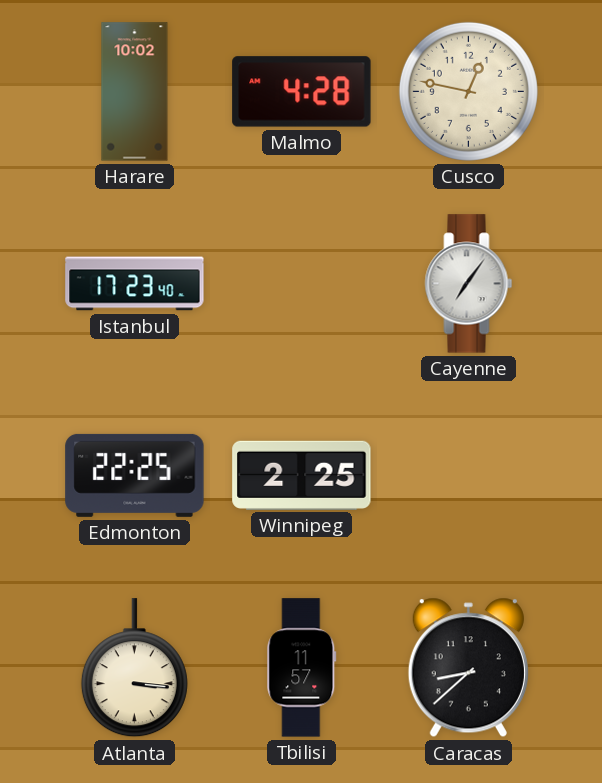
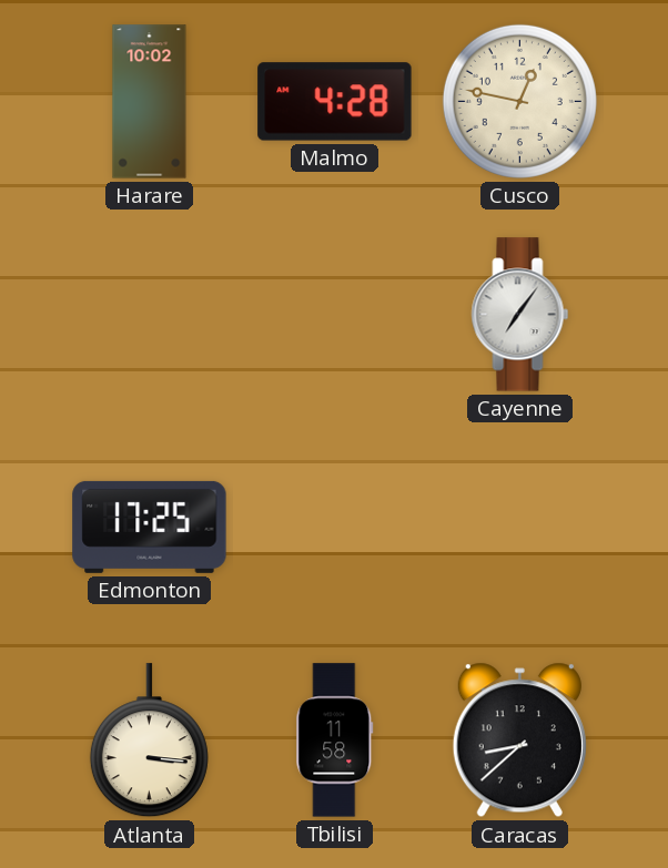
Istanbul: 17:23 -> none (135, 284)
Edmonton: 22:25 -> 17:25 (150, 527)
Winnipeg: 2:25 -> none (302, 475)
Tbilisi: 11:57 -> 11:58 (335, 741)
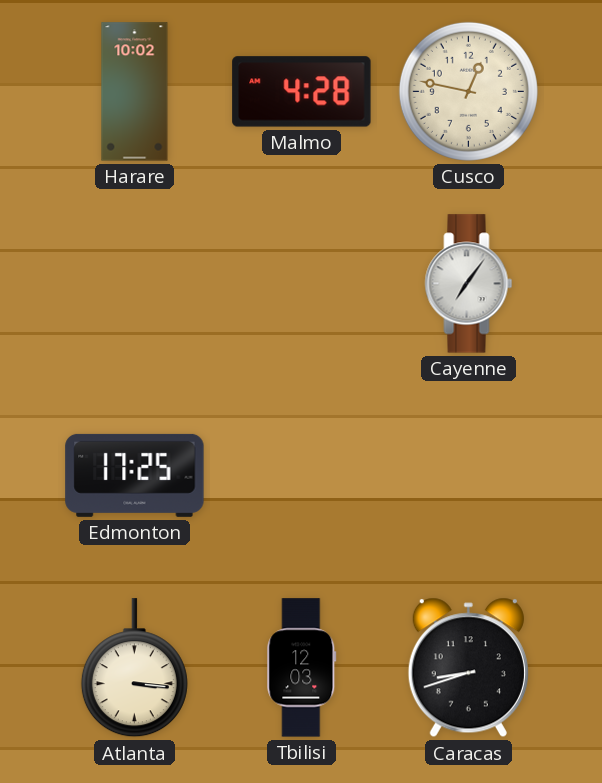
Tbilisi: 11:58 -> 12:03 (302, 668)
Caracas: 8:38 -> 8:42 (468, 668)
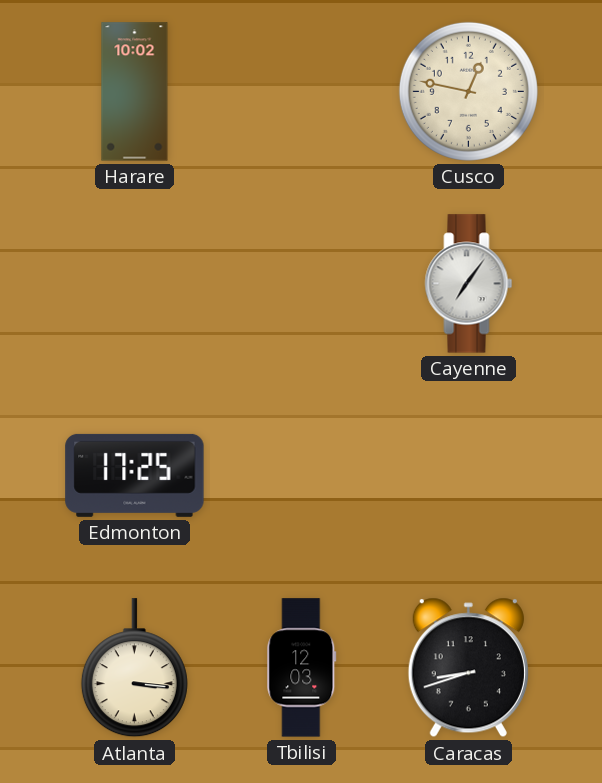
Malmo: 4:28 -> none (302, 92)
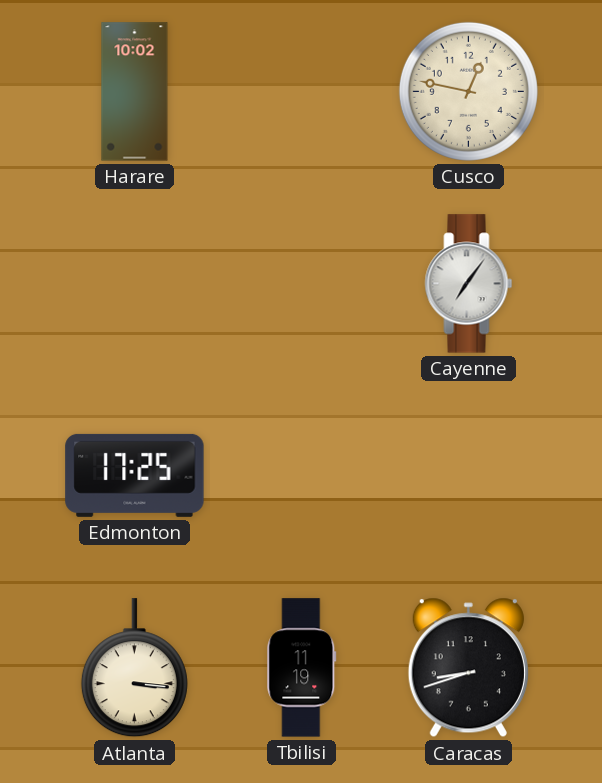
Tbilisi: 12:03 -> 11:19 (302, 668)
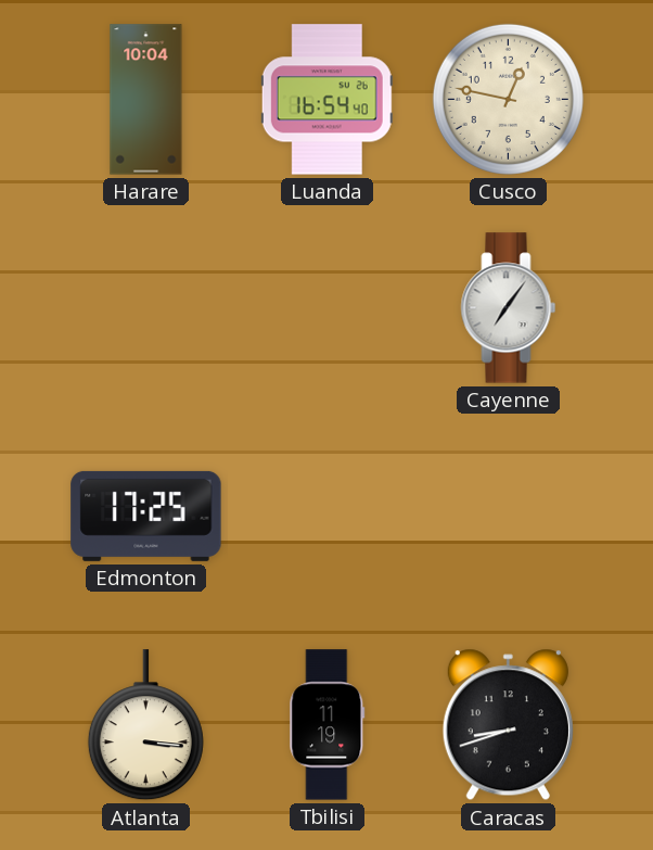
Harare: 10:02 -> 10:04 (146, 100)
Luanda: none -> 16:54 (326, 100)
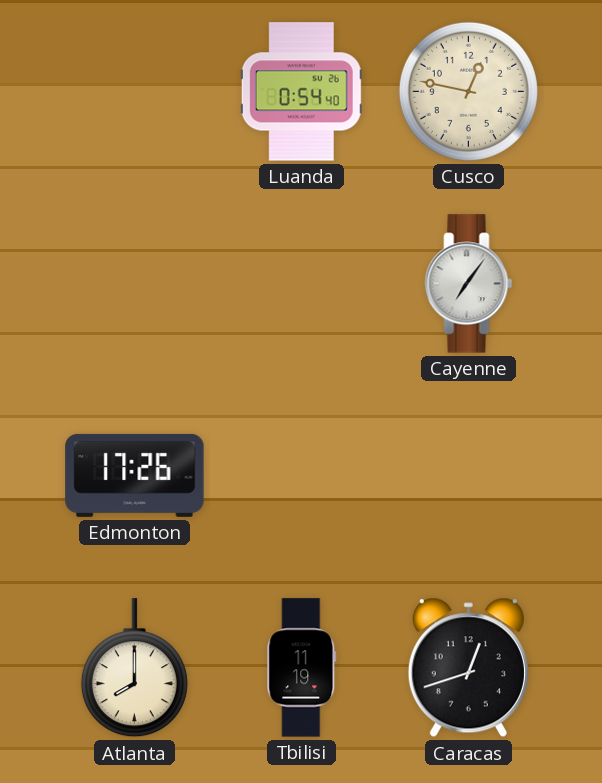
Harare: 10:04 -> none (146, 100)
Luanda: 16:54 -> 0:54 (301, 92)
Edmonton: 17:25 -> 17:26 (135, 475)
Atlanta: 3:16 -> 8:00 (134, 668)
Caracas: 8:42 -> 12:42 (468, 668)
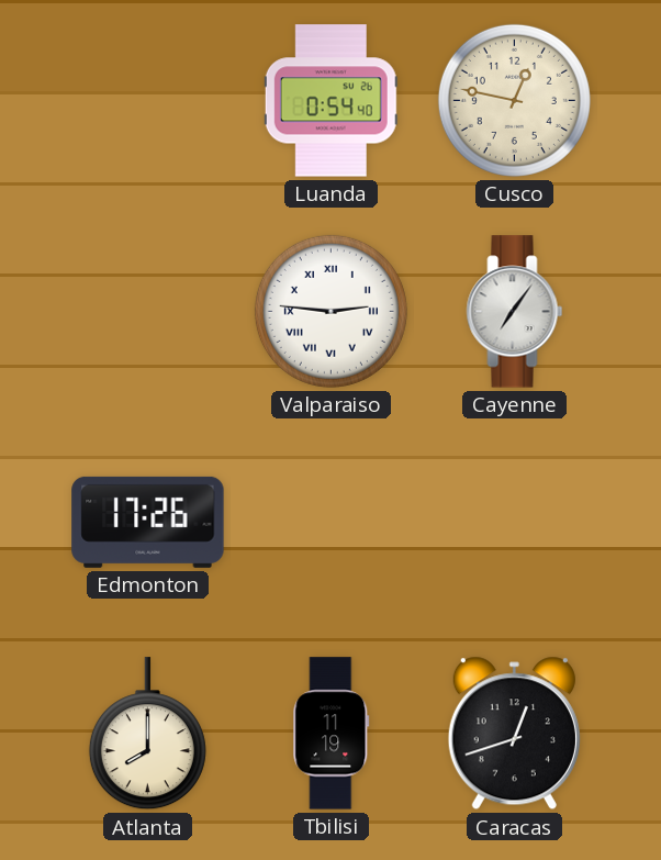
Valparaiso: none -> 2:46 (330, 311)
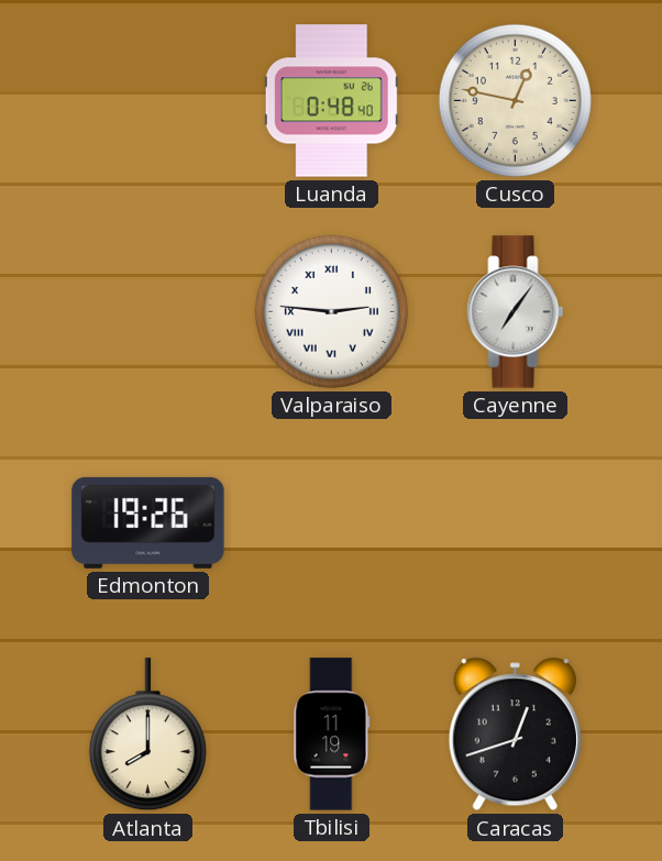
Luanda: 0:54 -> 0:48 (331, 101)
Edmonton: 17:26 -> 19:26 (148, 522)
